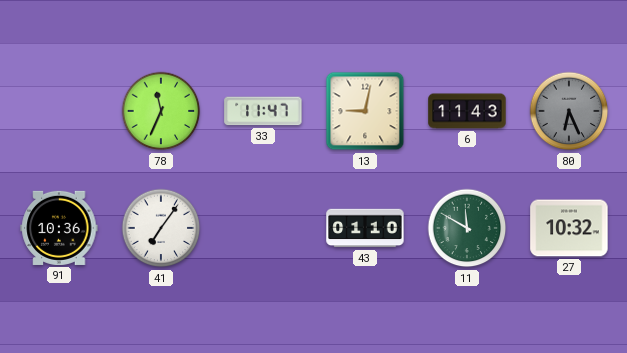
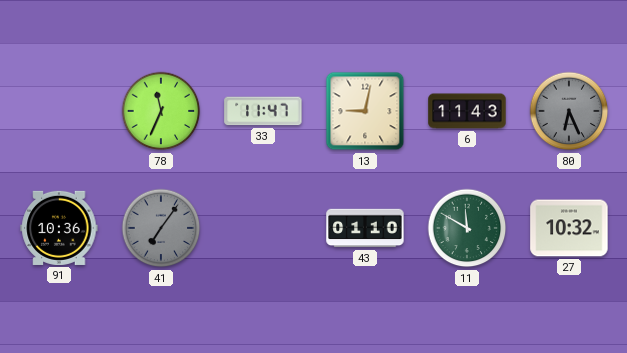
41 dial: white -> grey (161, 228)
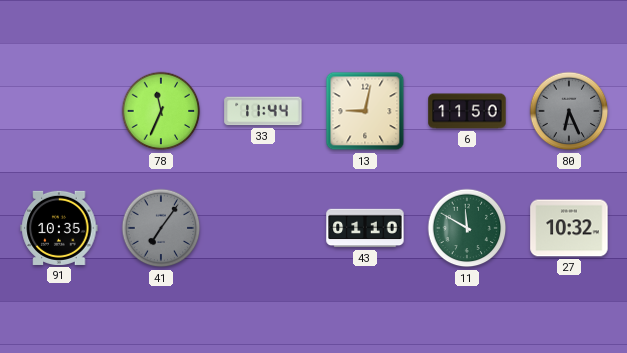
33: 11:47 -> 11:44 (263, 111)
6: 11:43 -> 11:50 (467, 111)
91: 10:36 -> 10:35 (59, 228)
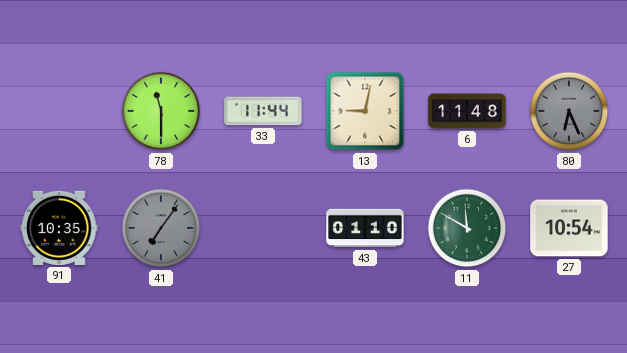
78: 11:34 -> 11:30 (161, 111)
6: 11:50 -> 11:48 (467, 111)
27: 10:32 -> 10:54 (569, 228)
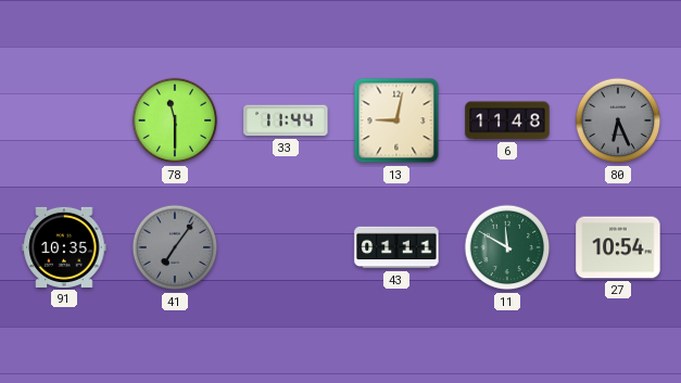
43: 01:10 -> 01:11 (396, 247)
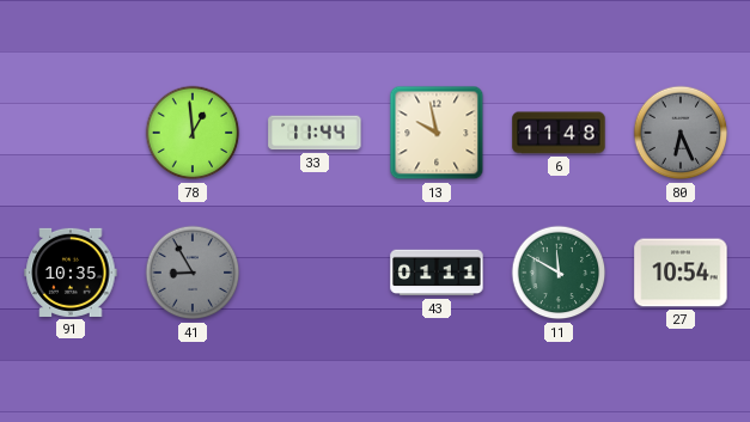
78: 11:30 -> 12:59 (193, 133)
13: 9:02 -> 9:58 (437, 133)
41: 7:06 -> 8:55 (193, 273)
